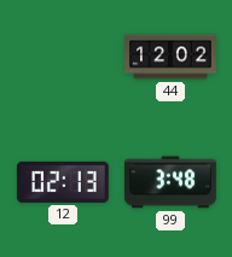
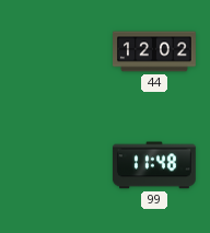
12: 02:13 -> none (63, 182)
99: 3:48 -> 11:48 (154, 165)
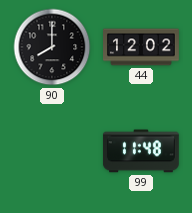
90: none -> 8:00 (52, 47)
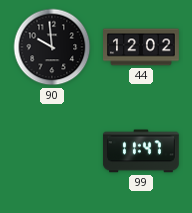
90: 8:00 -> 9:59 (52, 47)
99: 11:48 -> 11:47 (141, 151)
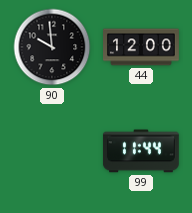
44: 12:02 -> 12:00 (142, 47)
99: 11:47 -> 11:44 (141, 151)
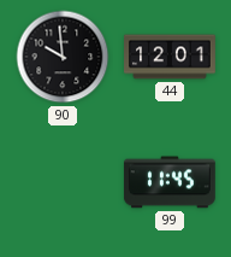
44: 12:00 -> 12:01 (171, 57)
99: 11:44 -> 11:45 (170, 182)
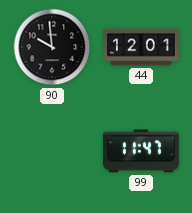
99: 11:45 -> 11:47 (141, 151)
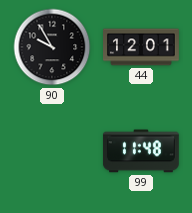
90: 9:59 -> 9:55 (52, 47)
99: 11:47 -> 11:48 (141, 151)
